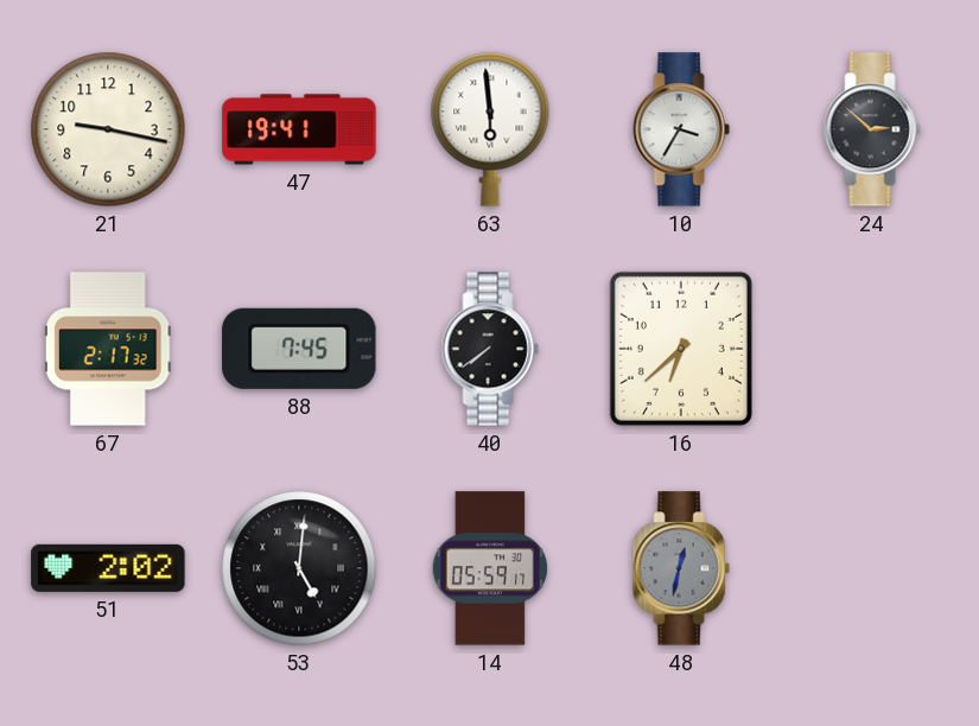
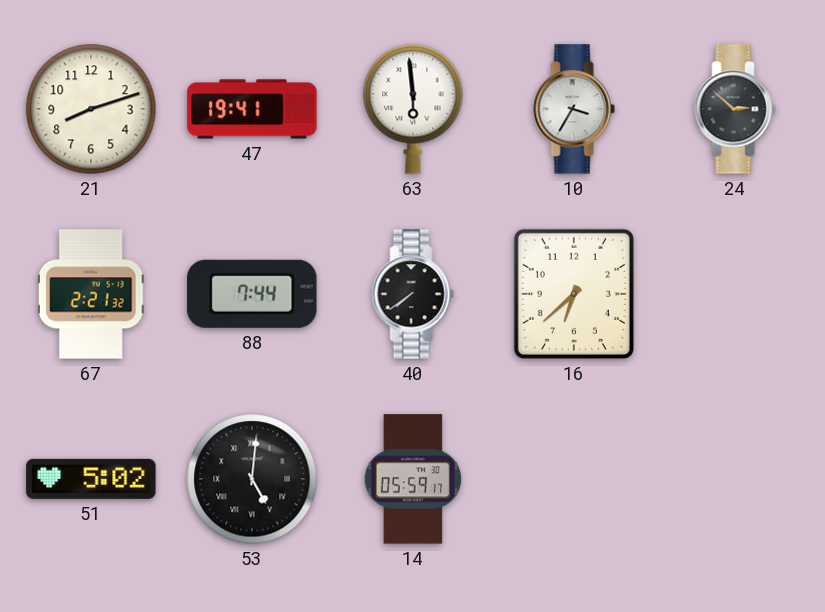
21: 9:17 -> 8:12 (91, 109)
67: 2:17 -> 2:21 (91, 294)
88: 7:45 -> 7:44 (252, 294)
51: 2:02 -> 5:02 (91, 479)
48: 12:32 -> none (681, 568)
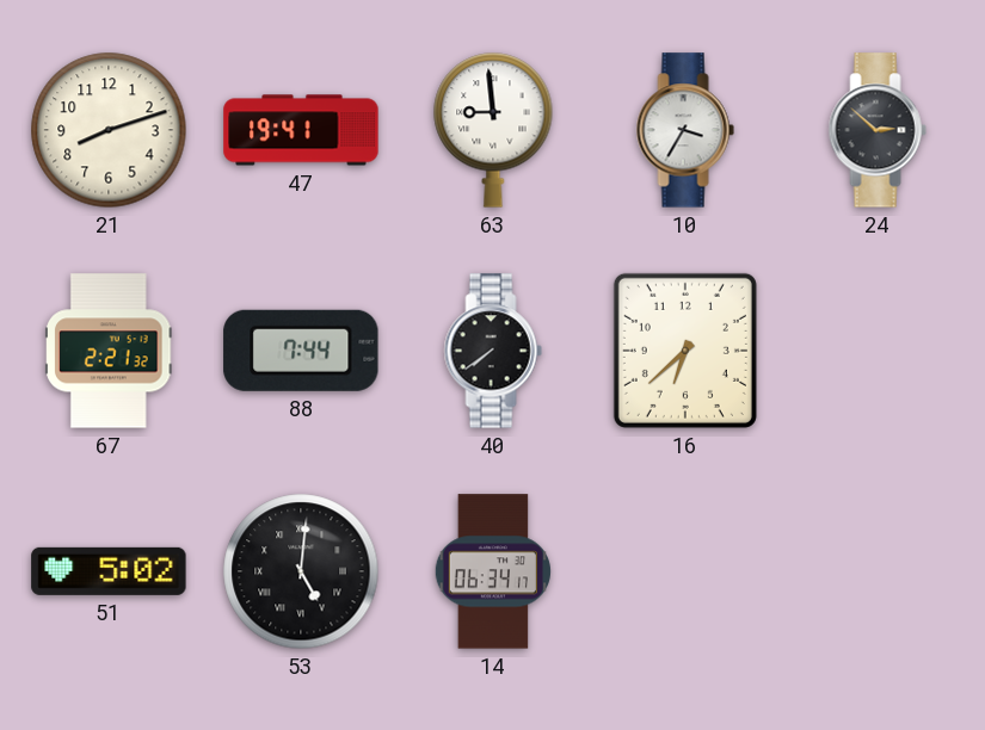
63: 5:59 -> 8:59 (493, 130)
14: 05:59 -> 06:34 (493, 571)
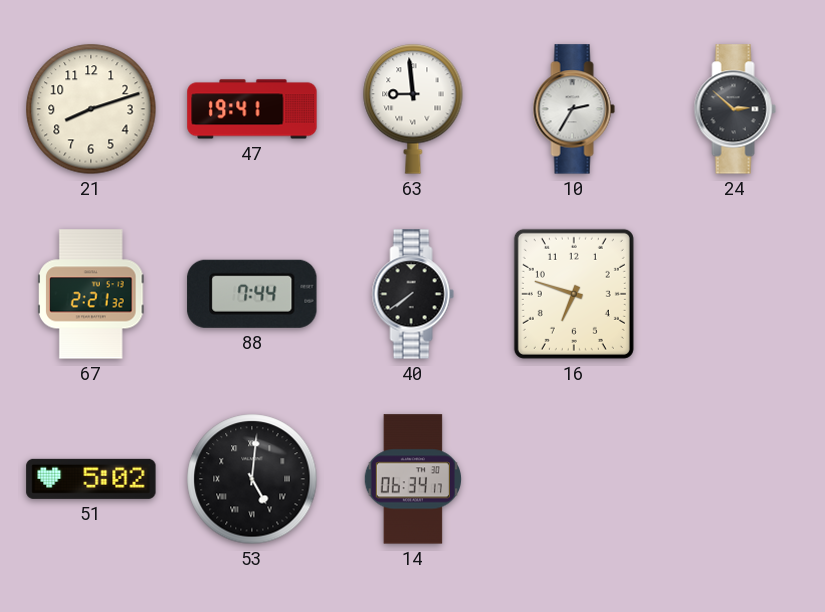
10: 3:35 -> 2:35 (574, 109)
16: 6:38 -> 6:48 (574, 294)
